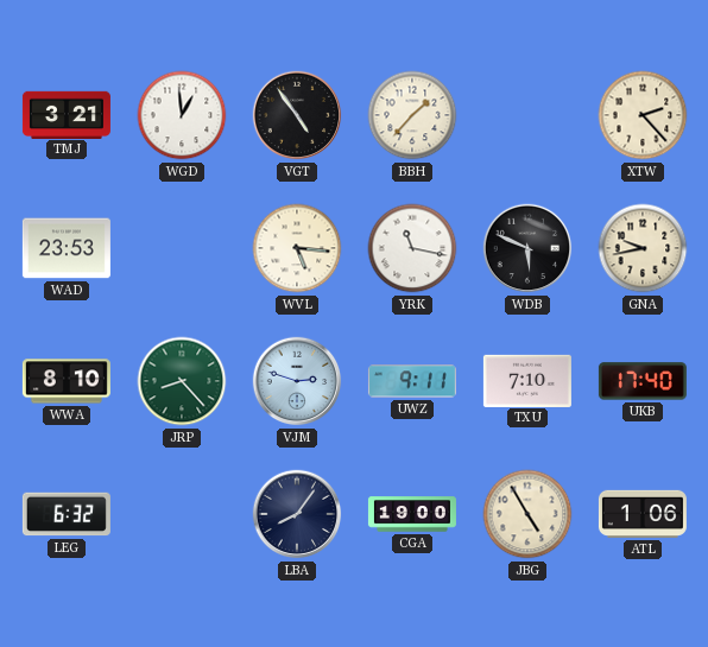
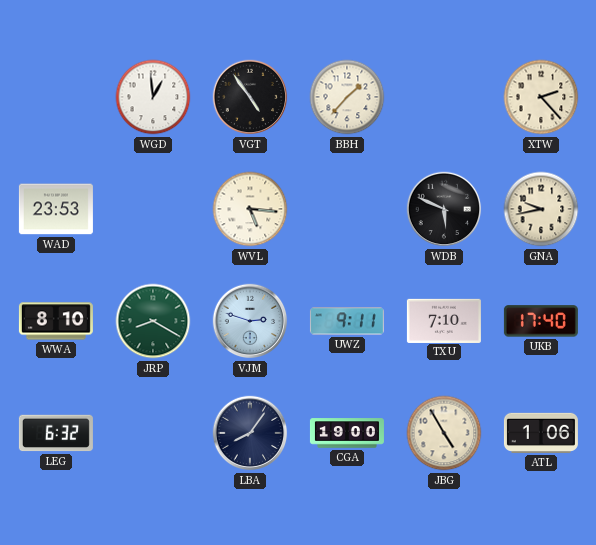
TMJ: 3:21 -> none (67, 114)
YRK: 11:17 -> none (412, 248)
JRP: 8:23 -> 8:20 (153, 321)
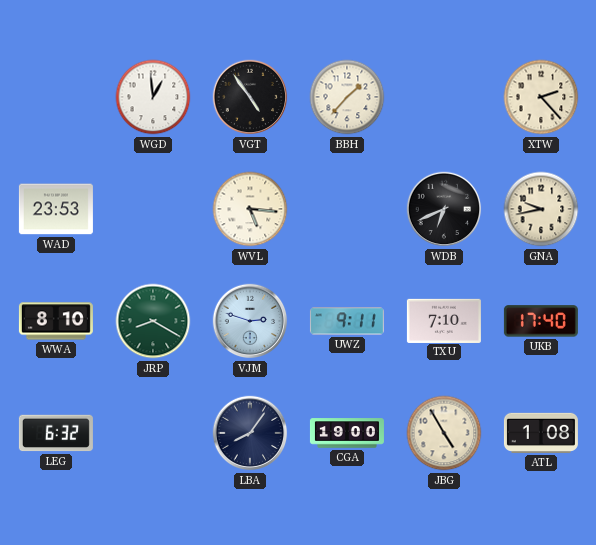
WDB: 5:49 -> 6:41 (444, 209)
ATL: 1:06 -> 1:08 (541, 433)
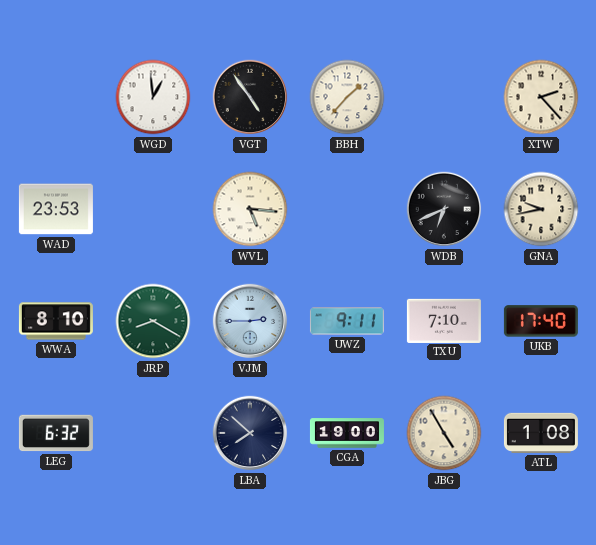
VJM: 2:48 -> 2:45 (250, 321)
LBA: 8:06 -> 7:52 (250, 433)
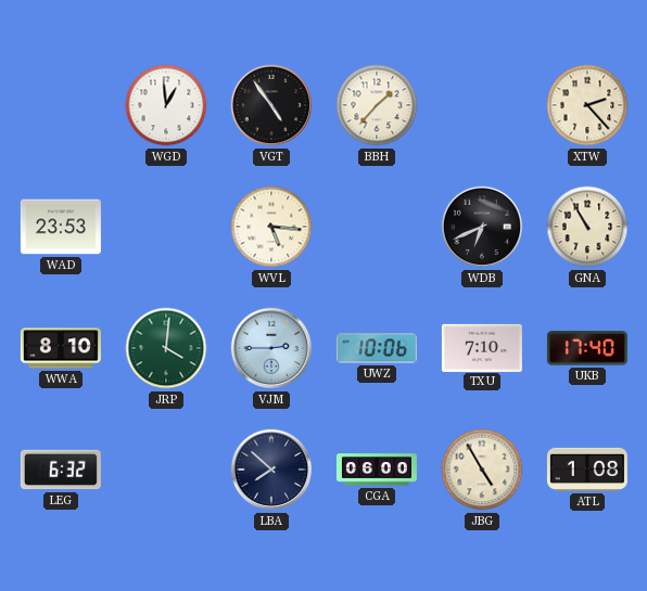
GNA: 9:43 -> 10:55 (587, 227)
JRP: 8:20 -> 4:01 (166, 348)
UWZ: 9:11 -> 10:06 (377, 348)
CGA: 19:00 -> 06:00 (377, 470)
